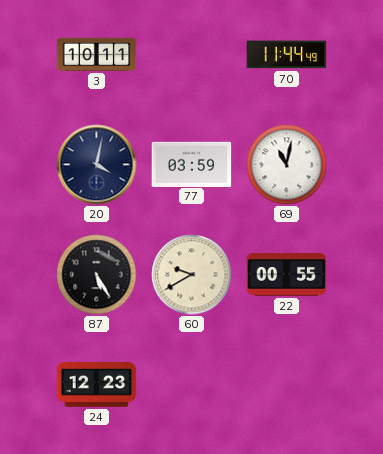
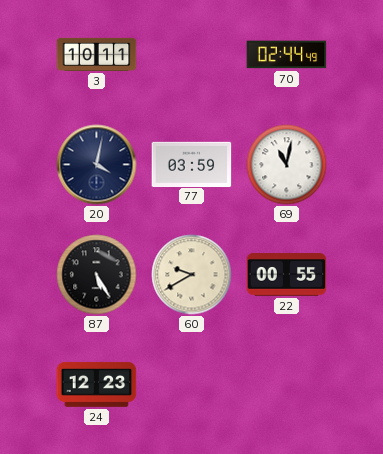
70: 11:44 -> 02:44 (287, 55)
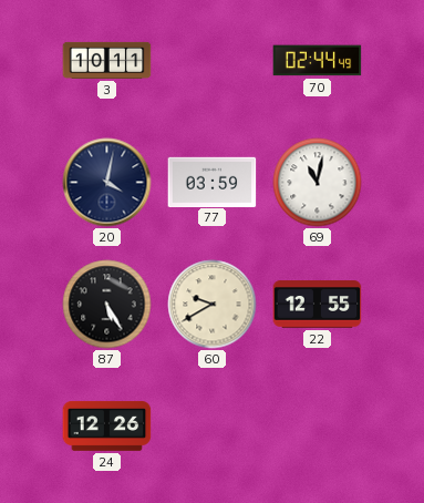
22: 00:55 -> 12:55 (318, 305)
24: 12:23 -> 12:26 (107, 425)
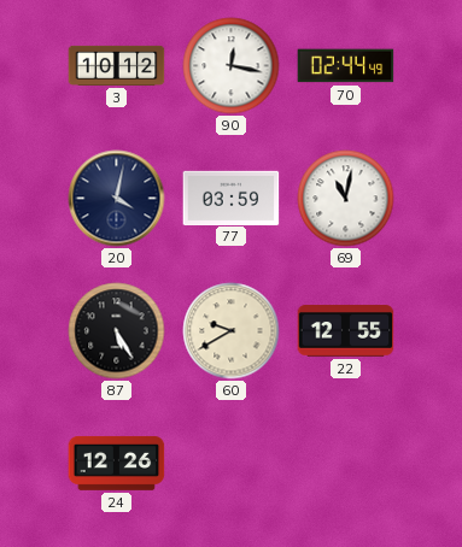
3: 10:11 -> 10:12 (117, 65)
90: none -> 12:17 (232, 66)
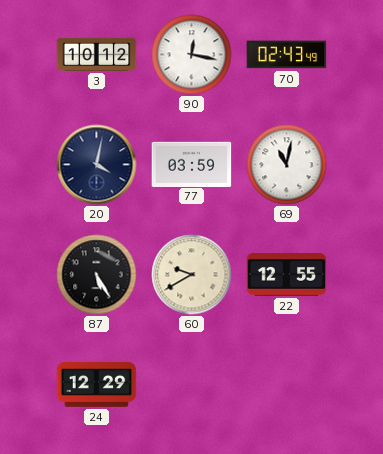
70: 02:44 -> 02:43 (287, 55)
24: 12:26 -> 12:29 (97, 384)
